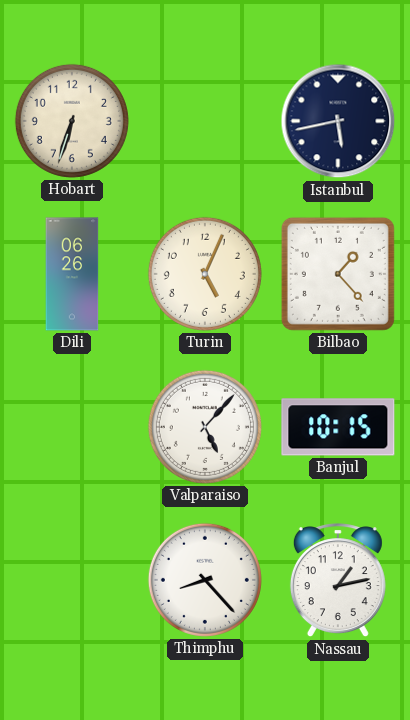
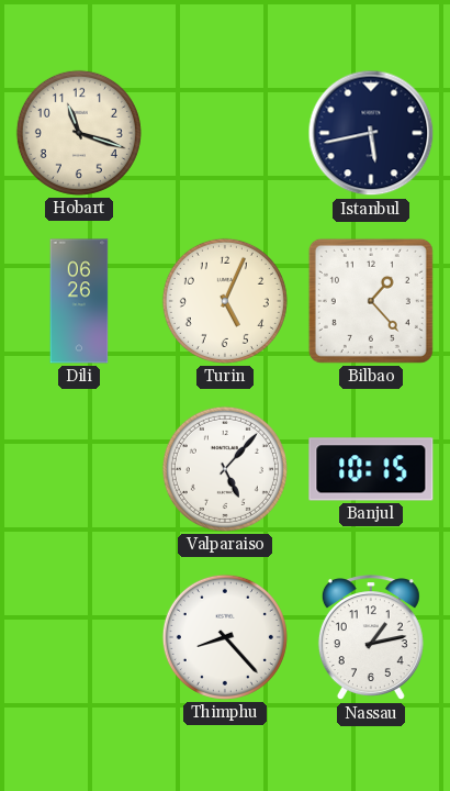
Hobart: 6:33 -> 11:18 (79, 133)
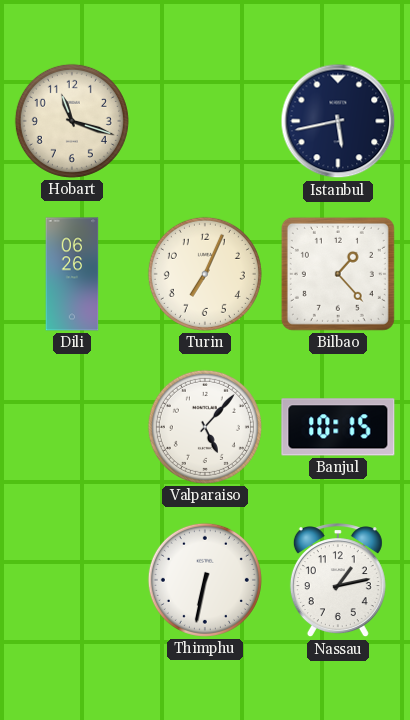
Turin: 5:04 -> 7:04 (205, 274)
Thimphu: 8:23 -> 6:32 (205, 580)
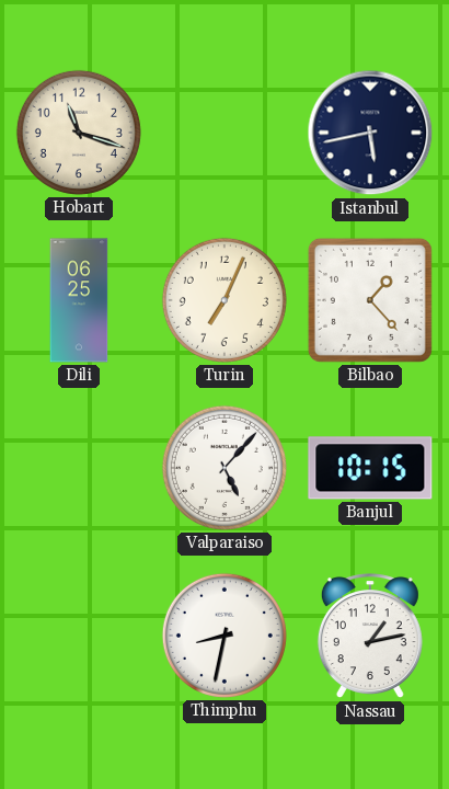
Dili: 06:26 -> 06:25 (79, 300)
Thimphu: 6:32 -> 8:32 (225, 636)
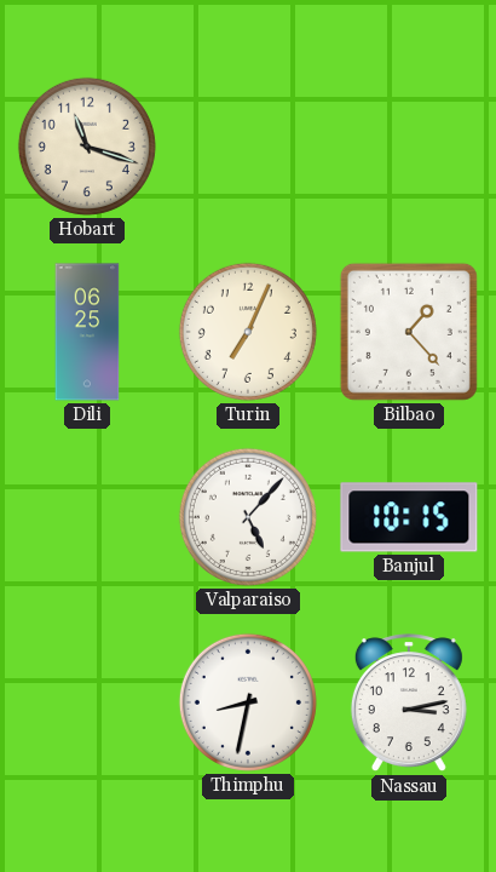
Istanbul: 5:43 -> none (370, 133)
Nassau: 1:13 -> 3:13 (409, 704)
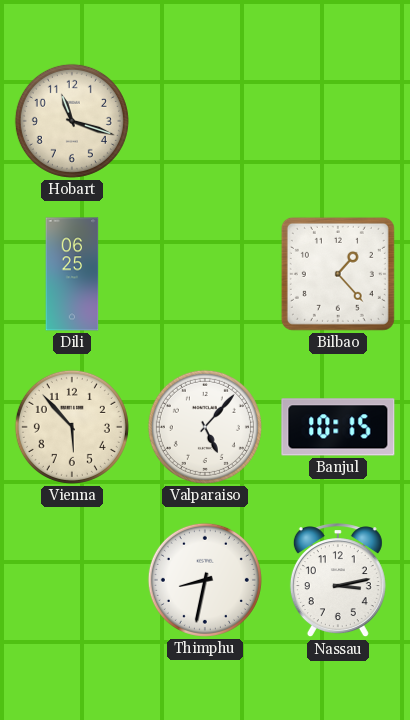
Turin: 7:04 -> none (248, 332)
Vienna: none -> 5:53 (72, 427)
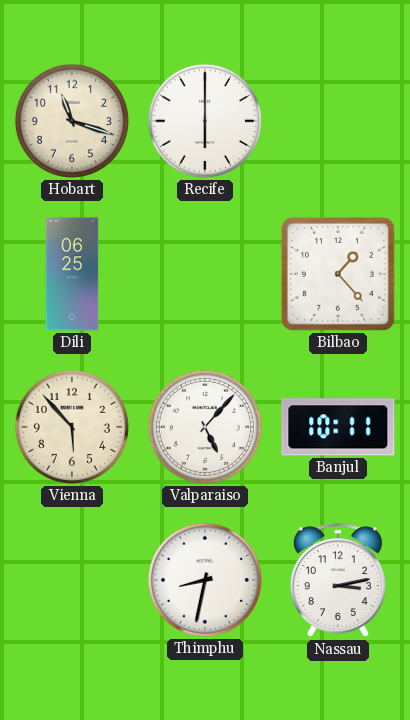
Recife: none -> 6:00 (205, 121)
Banjul: 10:15 -> 10:11 (338, 427)
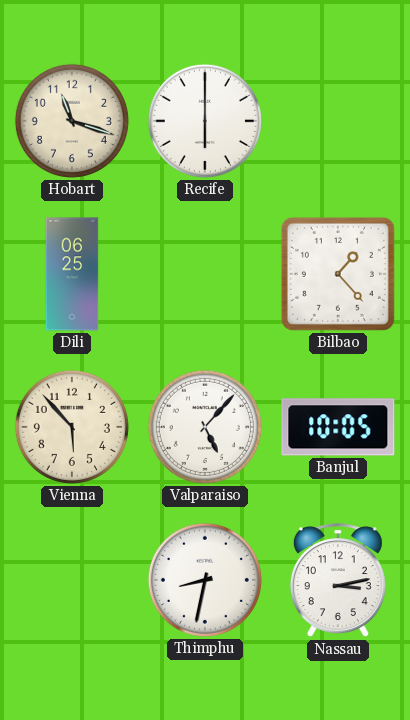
Banjul: 10:11 -> 10:05 (338, 427)
